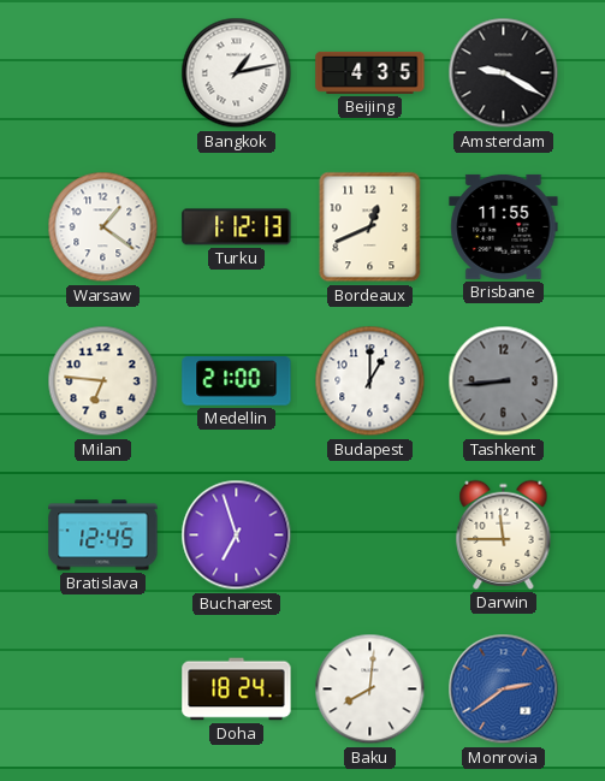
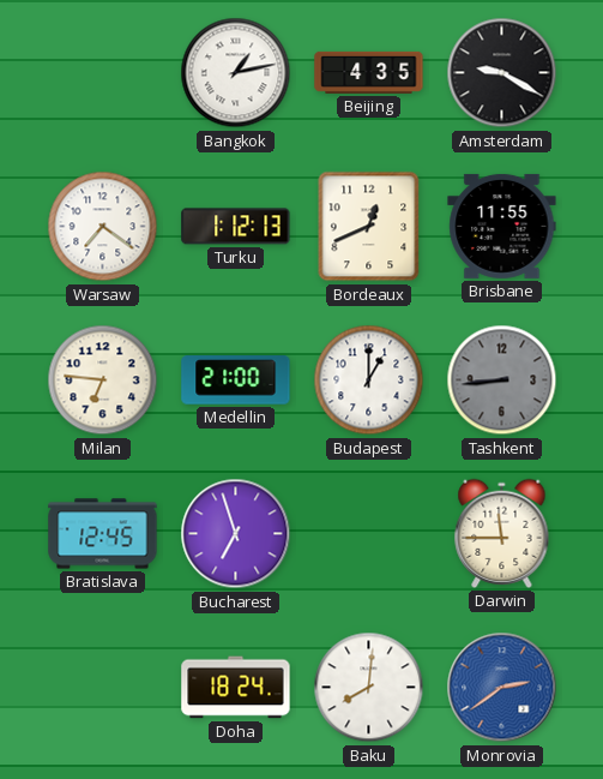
Warsaw: 1:21 -> 7:21 (103, 227)
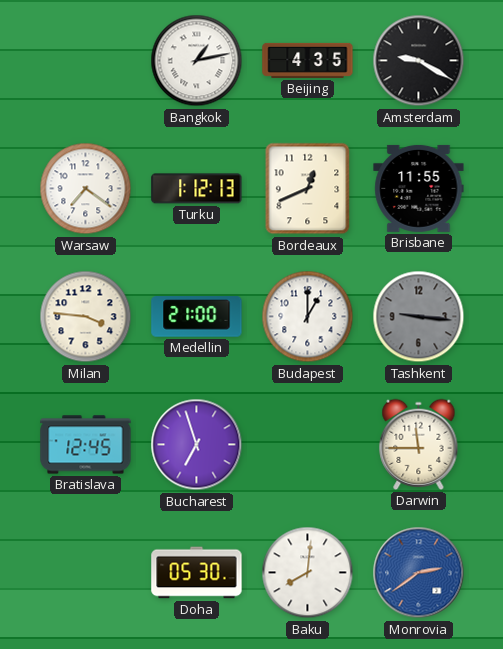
Milan: 6:46 -> 3:46 (86, 317)
Tashkent: 8:44 -> 9:16 (419, 317)
Doha: 18:24 -> 05:30 (197, 573)
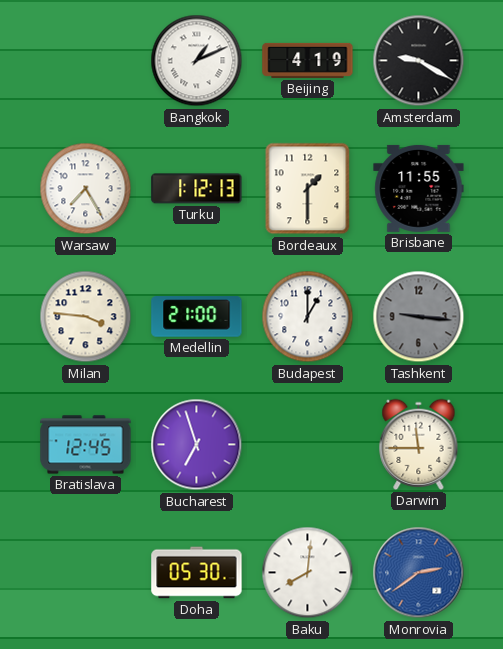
Bangkok: 1:13 -> 1:11 (197, 61)
Beijing: 4:35 -> 4:19 (308, 60)
Warsaw: 7:21 -> 7:25 (86, 189)
Bordeaux: 12:41 -> 1:30 (308, 189)
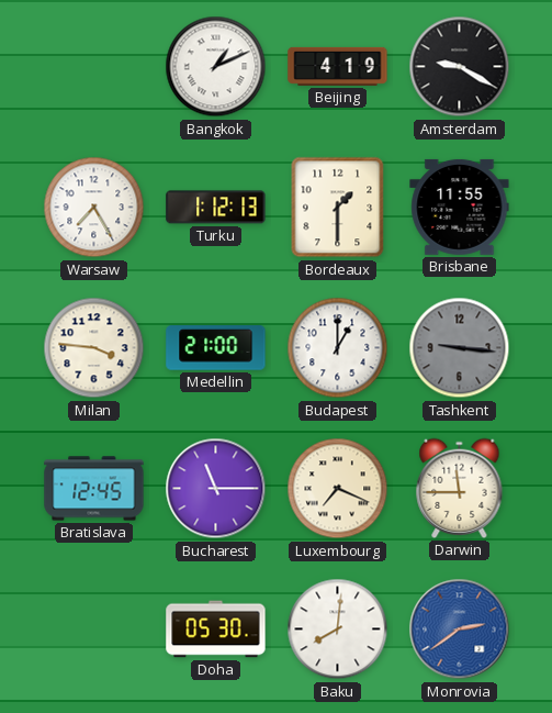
Bucharest: 6:57 -> 11:15 (216, 489)
Luxembourg: none -> 7:19 (338, 489)
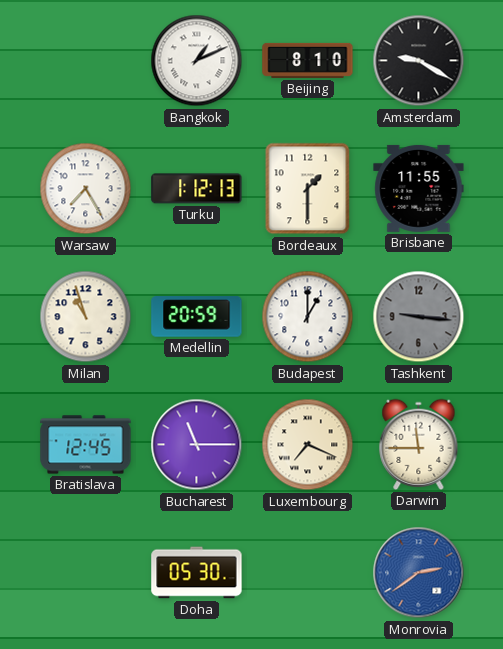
Beijing: 4:19 -> 8:10 (308, 60)
Milan: 3:46 -> 10:57 (86, 317)
Medellin: 21:00 -> 20:59 (197, 317)
Baku: 8:01 -> none (338, 630)
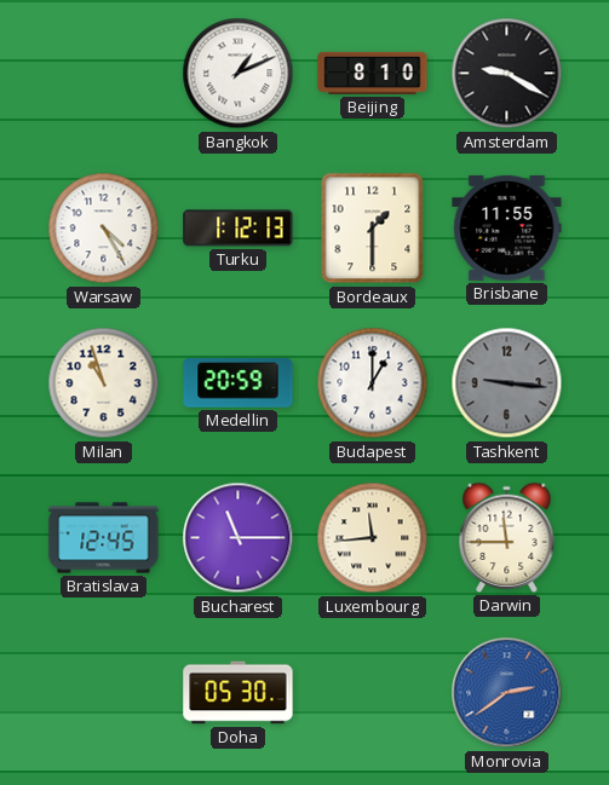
Warsaw: 7:25 -> 4:25 (104, 229)
Luxembourg: 7:19 -> 11:44 (373, 538)
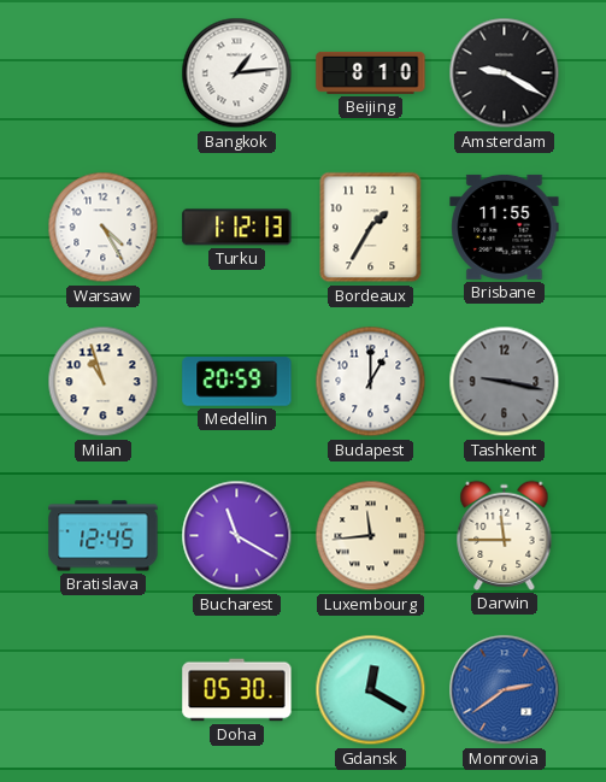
Bangkok: 1:11 -> 1:14 (237, 74)
Bordeaux: 1:30 -> 1:35 (371, 228)
Tashkent: 9:16 -> 9:17 (505, 382)
Bucharest: 11:15 -> 11:20 (237, 536)
Gdansk: none -> 12:20 (371, 690)
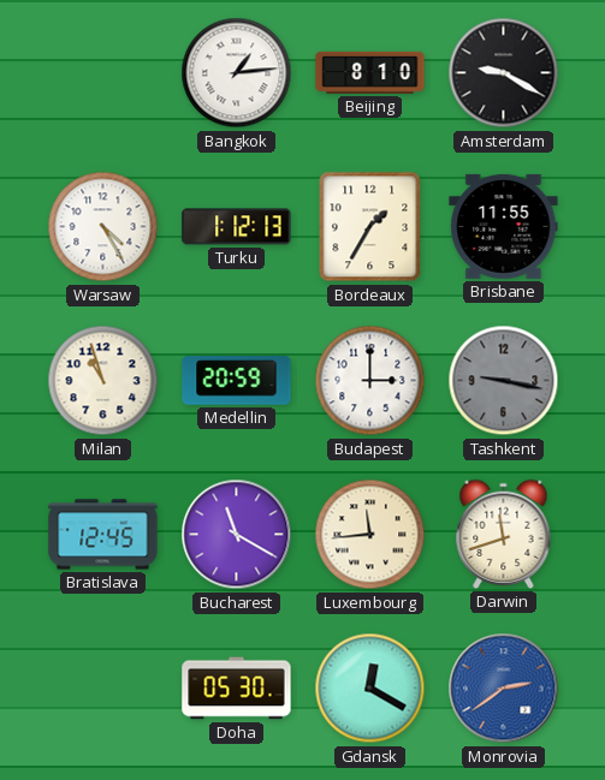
Budapest: 1:00 -> 3:00 (370, 381)
Darwin: 11:45 -> 11:42 (504, 534)
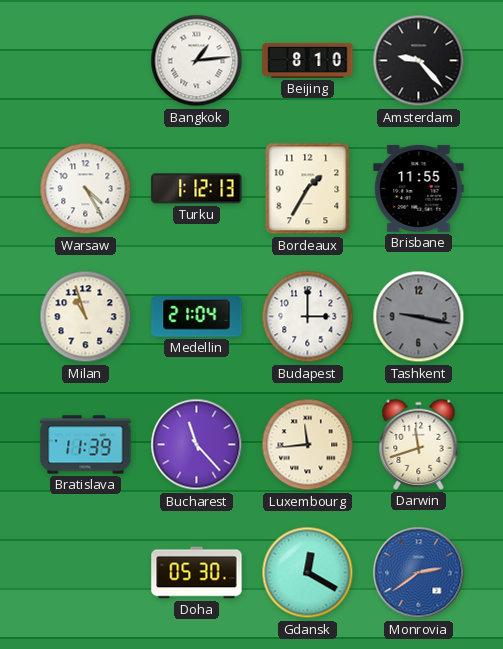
Amsterdam: 9:20 -> 9:23 (419, 61)
Medellin: 20:59 -> 21:04 (197, 317)
Bratislava: 12:45 -> 11:39 (86, 445)
Bucharest: 11:20 -> 11:23 (197, 445)
